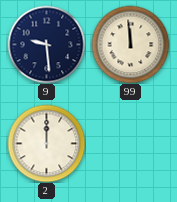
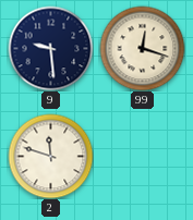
99: 11:59 -> 12:18 (142, 48)
2: 12:00 -> 11:48 (50, 156)
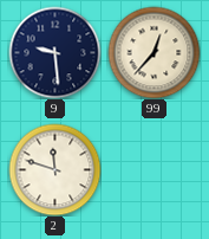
99: 12:18 -> 12:37 (154, 52)
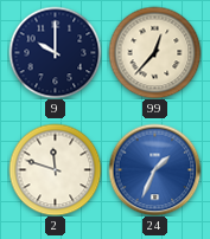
9: 9:29 -> 10:00 (55, 52)
24: none -> 1:34 (154, 169)
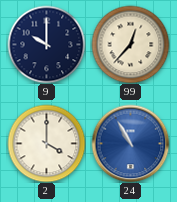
2: 11:48 -> 4:00 (46, 143)
24: 1:34 -> 10:55 (130, 143)
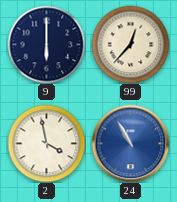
9: 10:00 -> 6:00 (46, 44)
2: 4:00 -> 3:58 (46, 143)
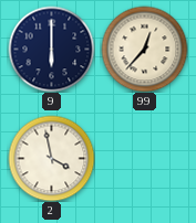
24: 10:55 -> none (130, 143)
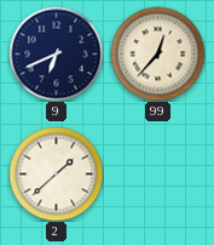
9: 6:00 -> 6:41 (56, 53)
2: 3:58 -> 1:38 (56, 173)
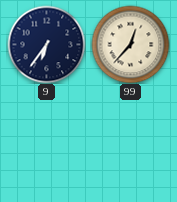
9: 6:41 -> 6:36 (46, 44)
2: 1:38 -> none (56, 173)
